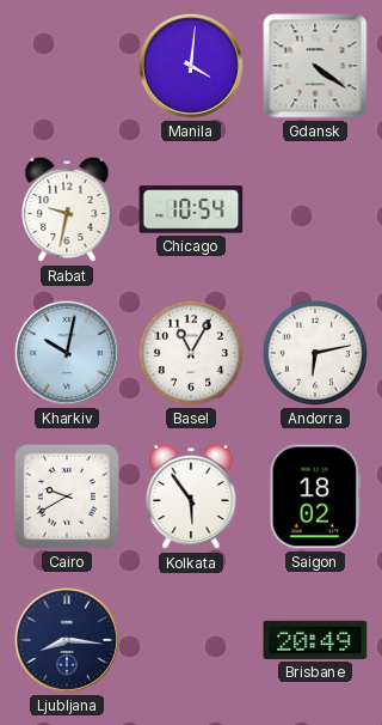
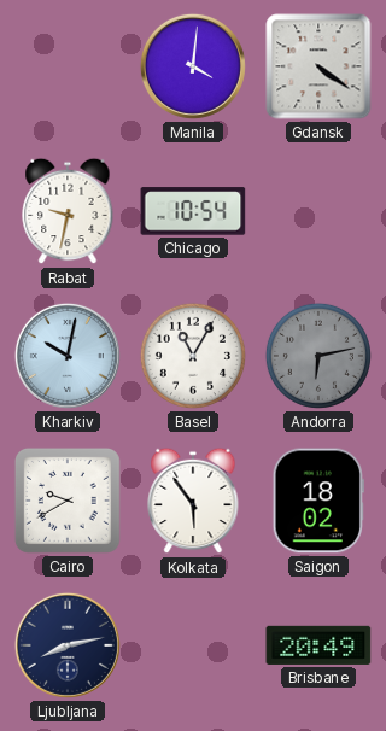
Andorra dial: white -> grey (318, 356)
Ljubljana: 8:16 -> 8:13 (68, 645)
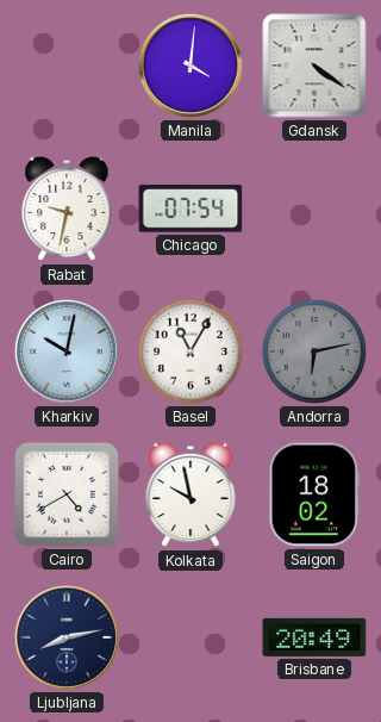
Chicago: 10:54 -> 07:54 (190, 208)
Cairo: 9:40 -> 4:40 (67, 494)
Kolkata: 5:54 -> 9:58 (190, 494)
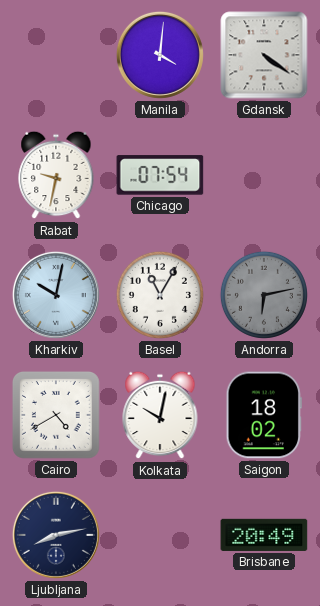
Kolkata: 9:58 -> 10:02 (160, 415)
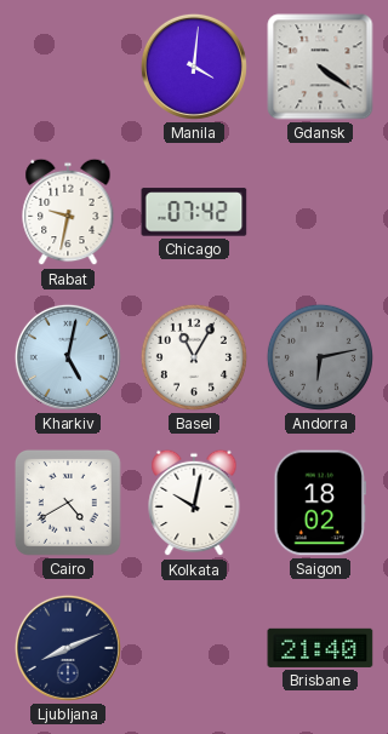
Chicago: 07:54 -> 07:42 (194, 212)
Kharkiv: 10:02 -> 5:02 (68, 357)
Ljubljana: 8:13 -> 8:11 (68, 648)
Brisbane: 20:49 -> 21:40 (320, 648)
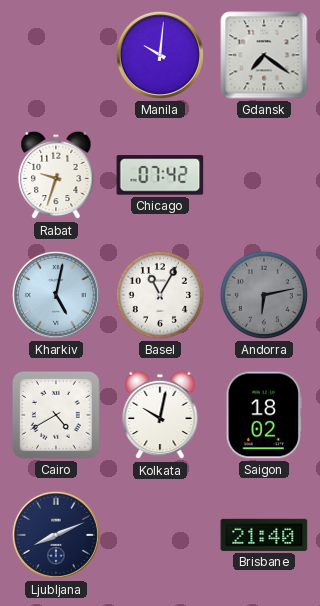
Manila: 4:01 -> 10:01 (160, 55)
Gdansk: 4:21 -> 7:21 (264, 55)
Rabat: 9:32 -> 9:33 (56, 175)
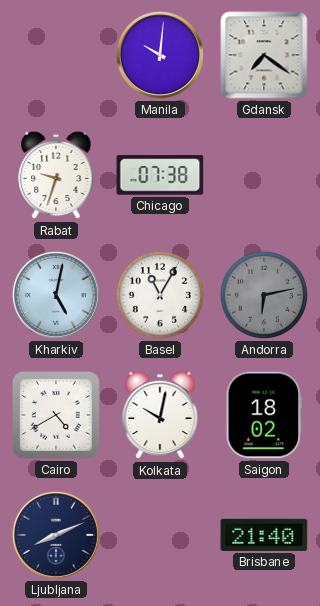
Chicago: 07:42 -> 07:38 (160, 175)
